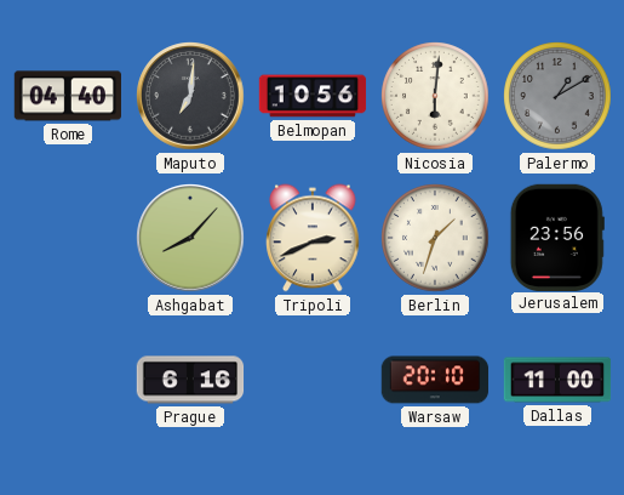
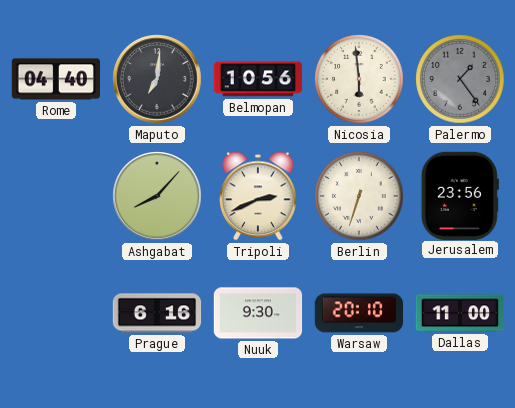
Nicosia: 6:01 -> 5:59 (359, 79)
Palermo: 1:10 -> 1:24 (460, 79)
Berlin: 1:33 -> 6:33 (359, 196)
Nuuk: none -> 9:30 (258, 313)
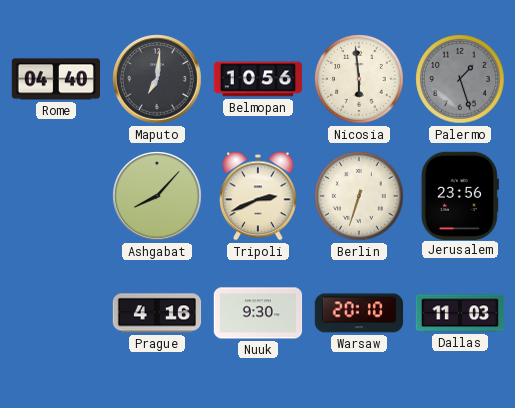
Palermo: 1:24 -> 1:27 (460, 79)
Prague: 6:16 -> 4:16 (157, 313)
Dallas: 11:00 -> 11:03 (460, 313)
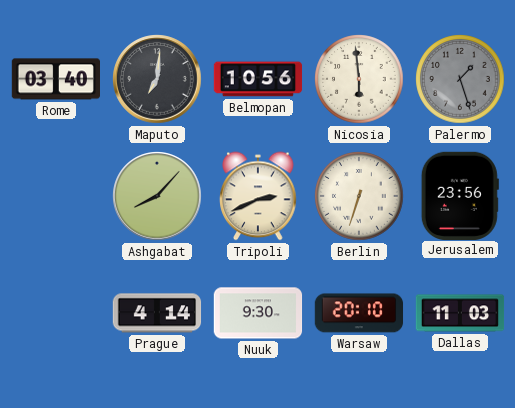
Rome: 04:40 -> 03:40 (55, 79)
Prague: 4:16 -> 4:14 (157, 313)
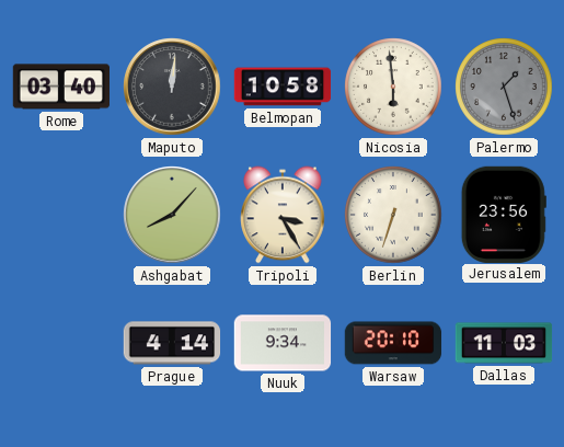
Maputo: 7:01 -> 12:01 (172, 87)
Belmopan: 10:56 -> 10:58 (283, 87)
Tripoli: 2:41 -> 3:25 (283, 215)
Nuuk: 9:30 -> 9:34 (283, 343)
